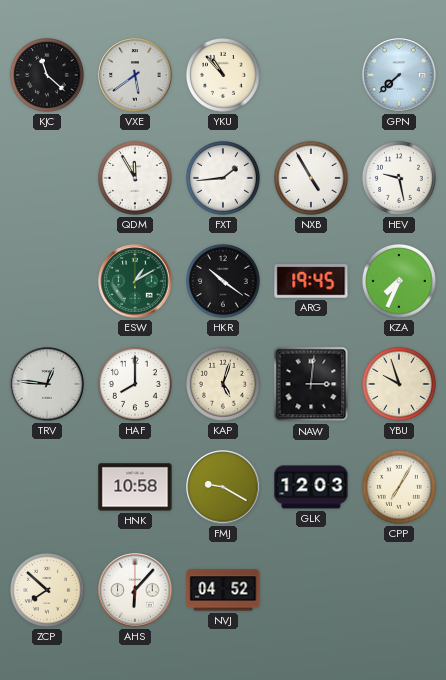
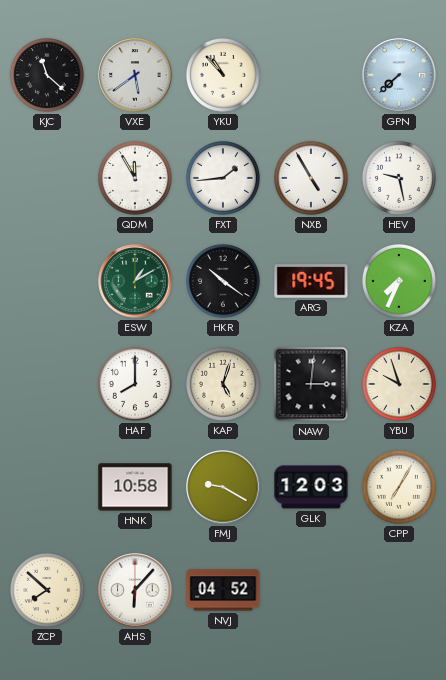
TRV: 12:46 -> none (47, 384)
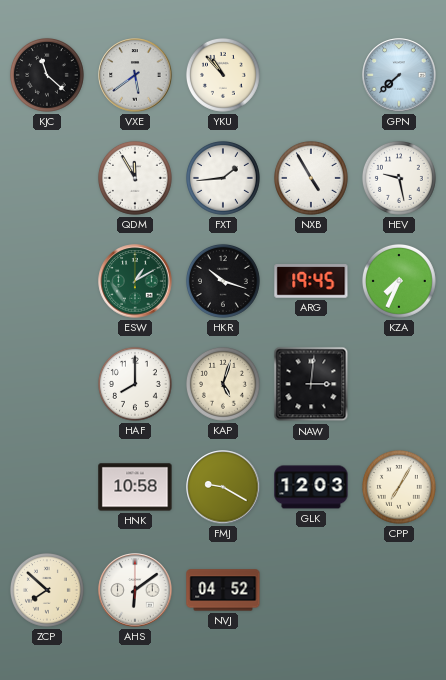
HKR: 10:21 -> 10:18 (223, 281)
YBU: 9:57 -> none (399, 384)
AHS: 6:07 -> 6:09 (135, 590)
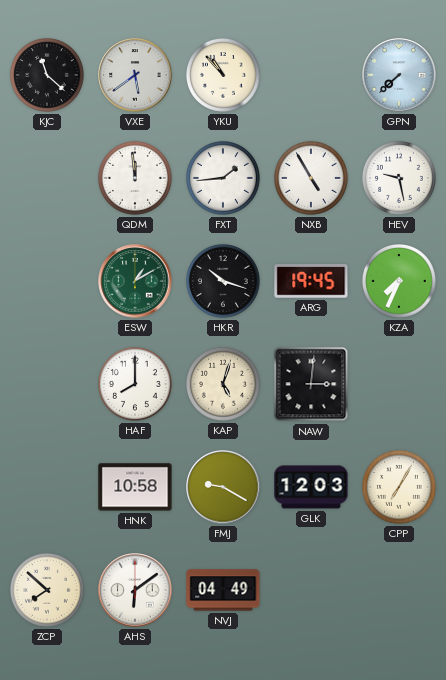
QDM: 11:55 -> 11:59 (135, 178)
NVJ: 04:52 -> 04:49 (223, 590)
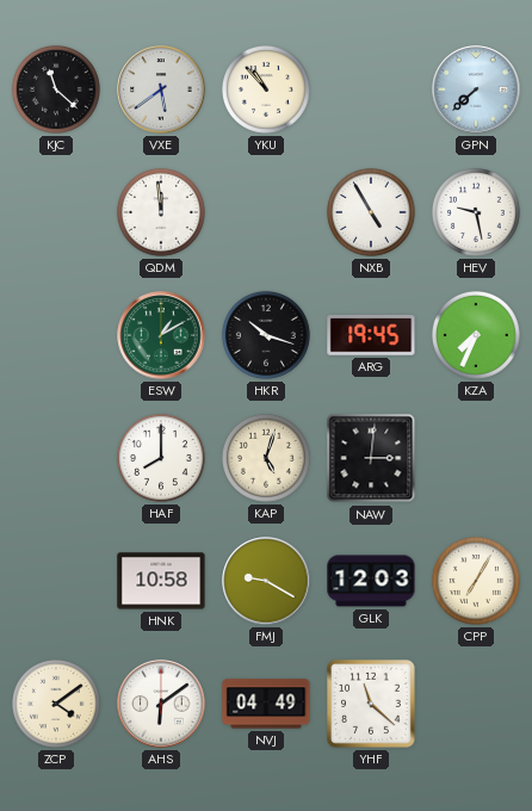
FXT: 1:44 -> none (223, 178)
ZCP: 7:52 -> 4:09 (56, 704)
YHF: none -> 11:22 (372, 705)
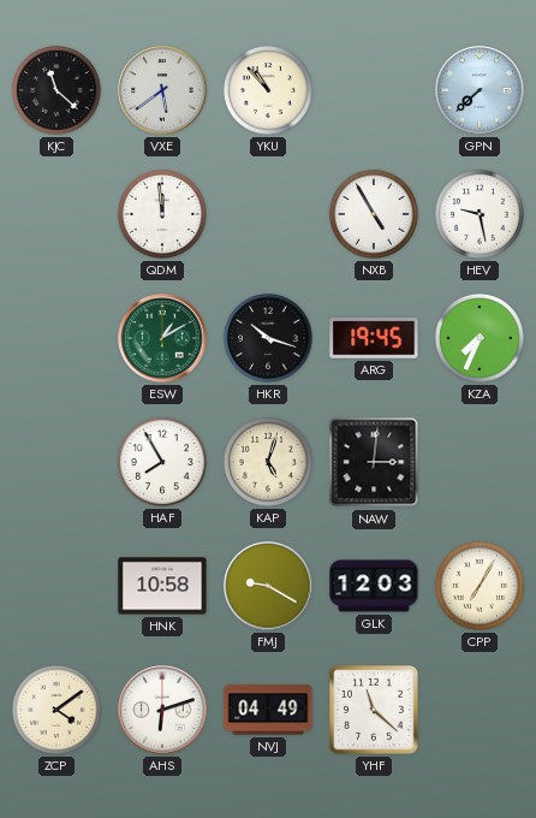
HAF: 8:00 -> 7:55 (162, 462)
AHS: 6:09 -> 6:12 (162, 710)
